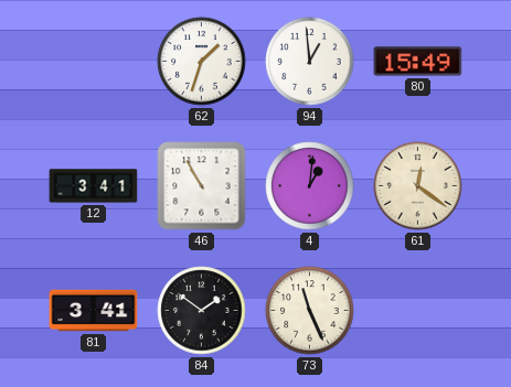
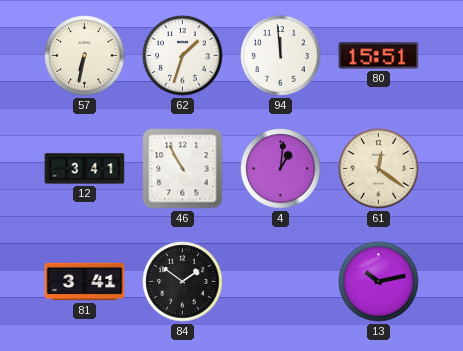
57: none -> 6:32 (85, 56)
94: 12:59 -> 11:59 (281, 56)
80: 15:49 -> 15:51 (379, 56)
73: 11:26 -> none (310, 311)
13: none -> 10:13 (379, 282)
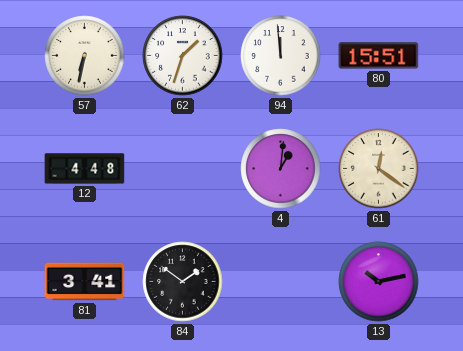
12: 3:41 -> 4:48 (85, 169)
46: 10:55 -> none (183, 169)
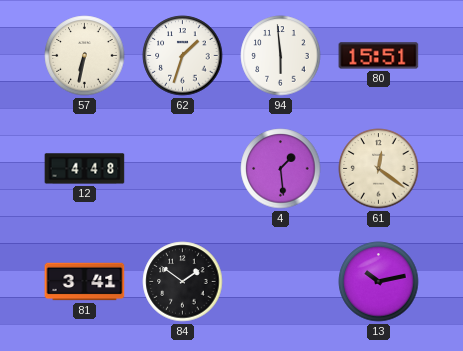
94: 11:59 -> 5:59 (281, 56)
4: 1:01 -> 1:29 (281, 169)
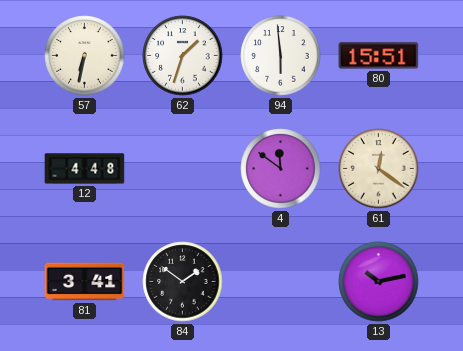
4: 1:29 -> 11:51 (281, 169)
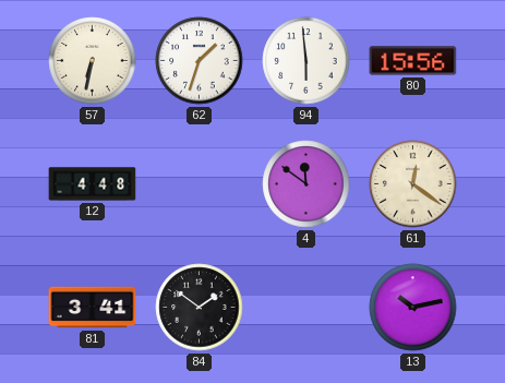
80: 15:51 -> 15:56 (413, 61)
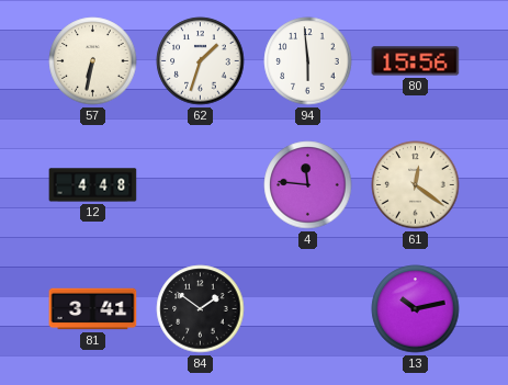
4: 11:51 -> 11:46 (308, 185)
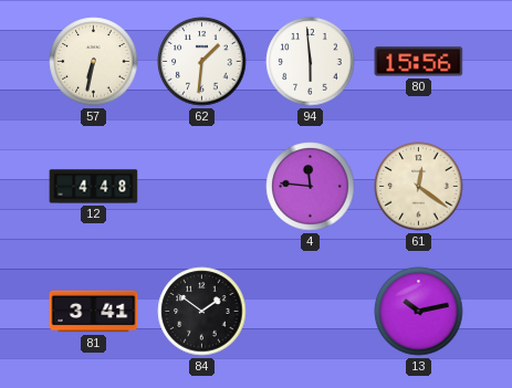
62: 1:33 -> 1:31 (202, 62)
